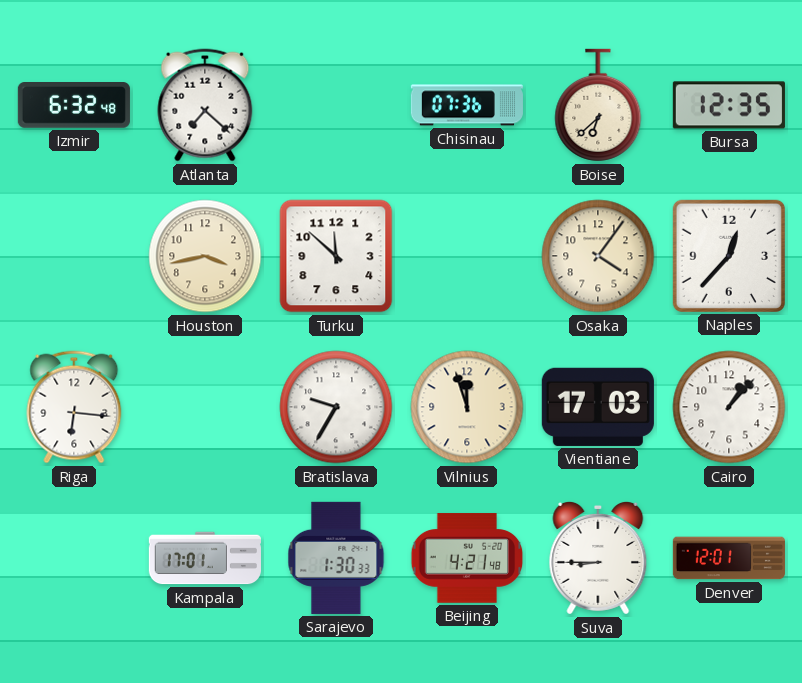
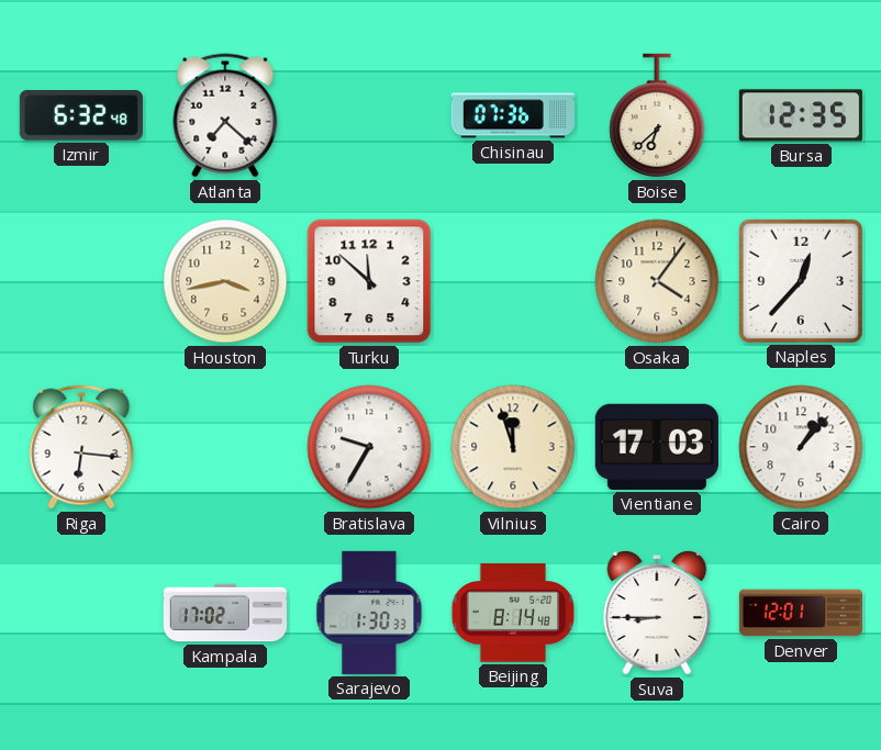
Kampala: 17:01 -> 17:02 (225, 613)
Beijing: 4:21 -> 8:14 (513, 613)
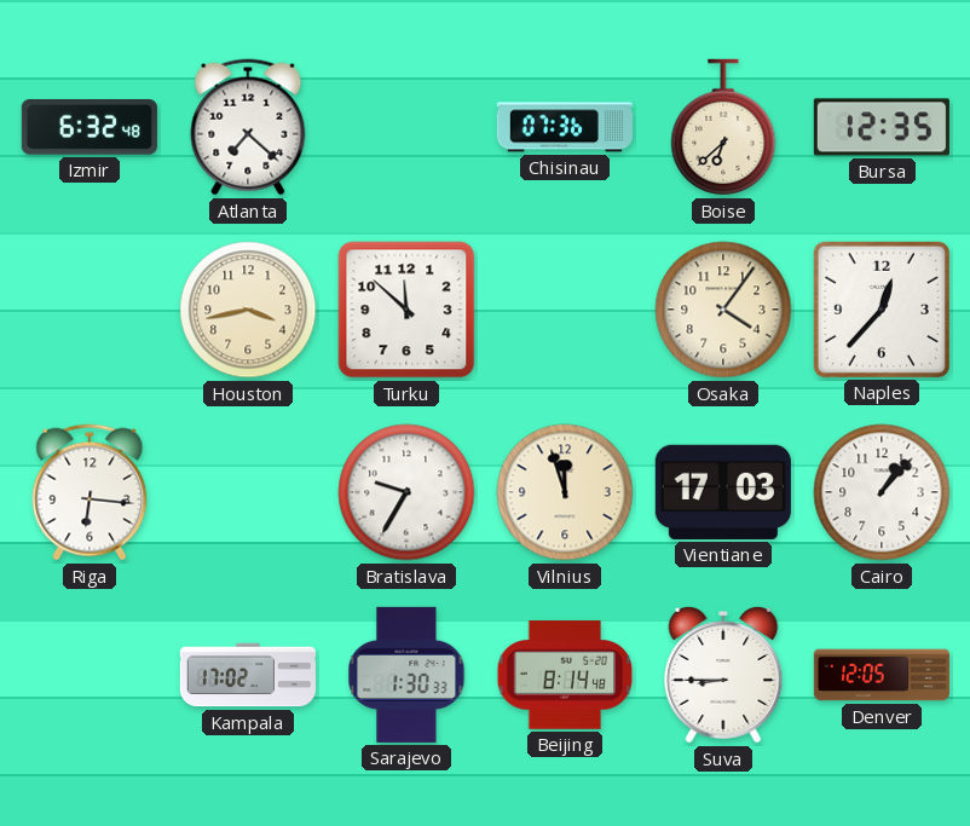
Denver: 12:01 -> 12:05 (882, 675)
